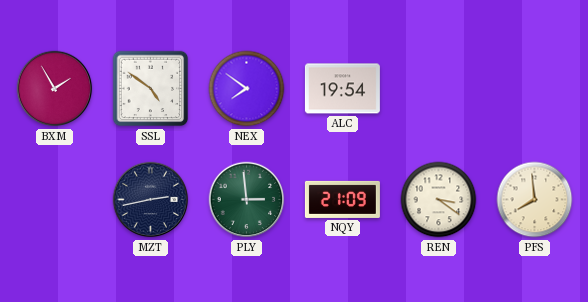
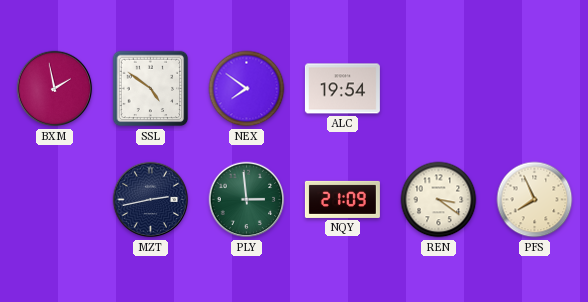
BXM: 1:55 -> 1:58 (55, 89)
PFS: 7:59 -> 7:56 (535, 200)
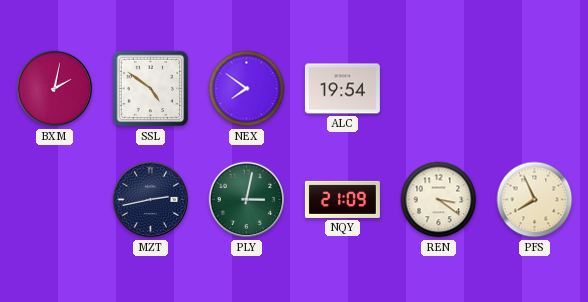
BXM: 1:58 -> 2:02 (55, 89)
PLY: 2:59 -> 3:02 (247, 200)
